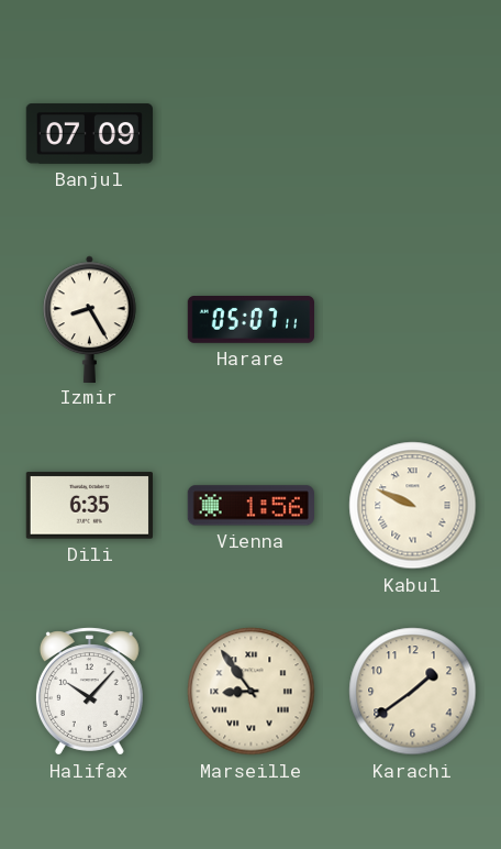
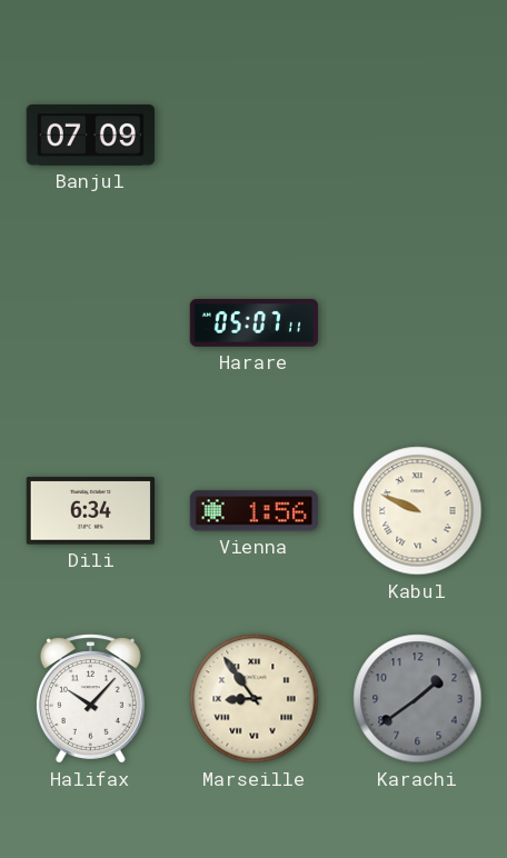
Izmir: 8:25 -> none (90, 319)
Dili: 6:35 -> 6:34 (90, 511)
Karachi dial: cream -> grey (418, 699)
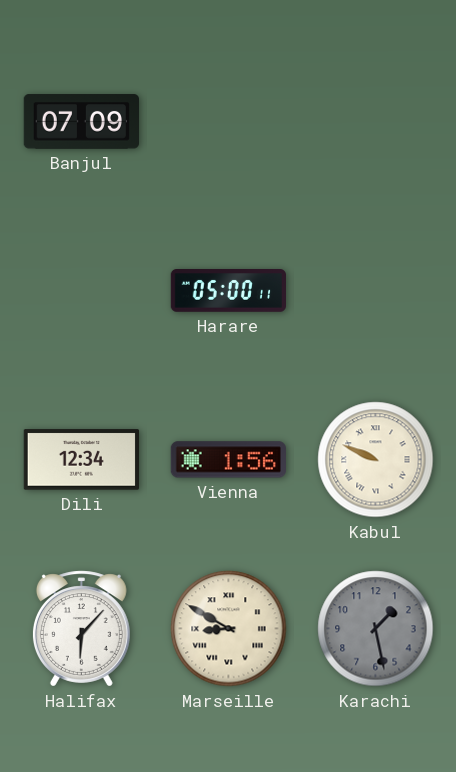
Harare: 05:07 -> 05:00 (229, 291)
Dili: 6:34 -> 12:34 (81, 460)
Halifax: 10:07 -> 6:07 (81, 629)
Marseille: 8:54 -> 8:50 (229, 629)
Karachi: 1:39 -> 1:28 (376, 629)
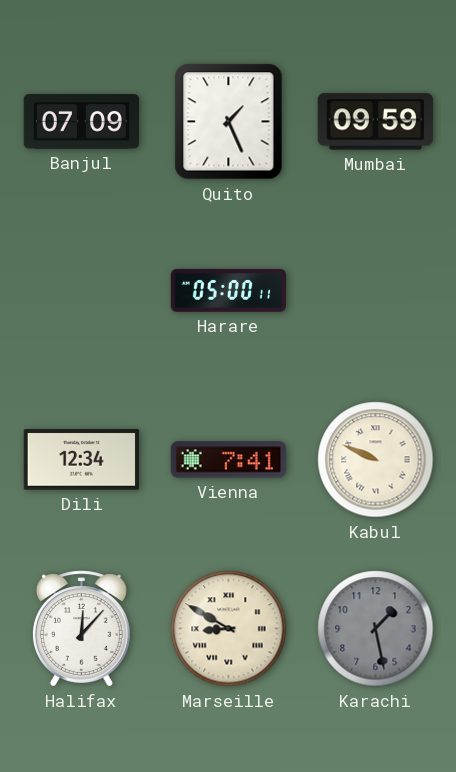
Quito: none -> 1:26 (229, 122)
Mumbai: none -> 09:59 (375, 122)
Vienna: 1:56 -> 7:41 (228, 460)
Halifax: 6:07 -> 12:07 (81, 629)
